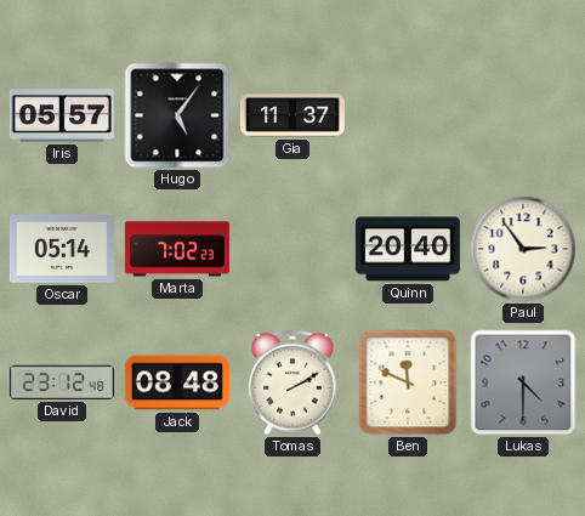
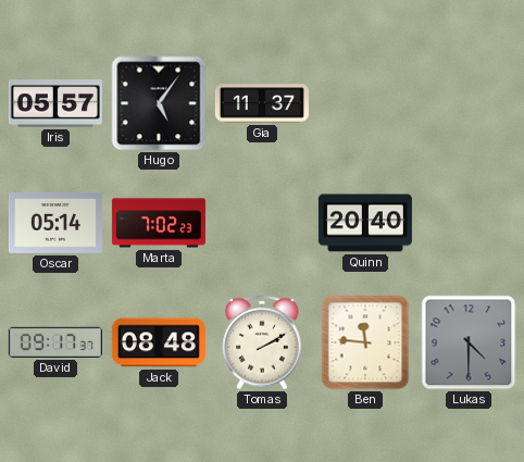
Paul: 2:54 -> none (523, 249)
David: 23:12 -> 09:17 (55, 342)
Ben: 11:49 -> 11:46 (365, 342)
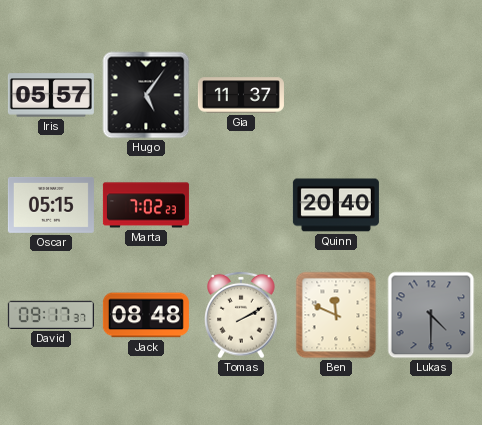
Oscar: 05:14 -> 05:15 (51, 205)
Ben: 11:46 -> 11:49 (336, 315)
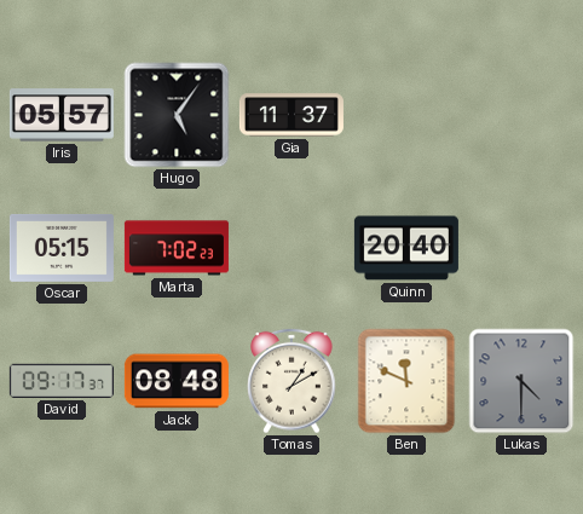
Tomas: 2:10 -> 1:10 (291, 381)
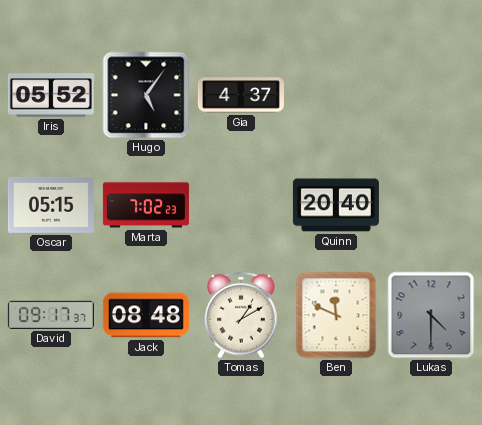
Iris: 05:57 -> 05:52 (51, 95)
Gia: 11:37 -> 4:37 (241, 95)
